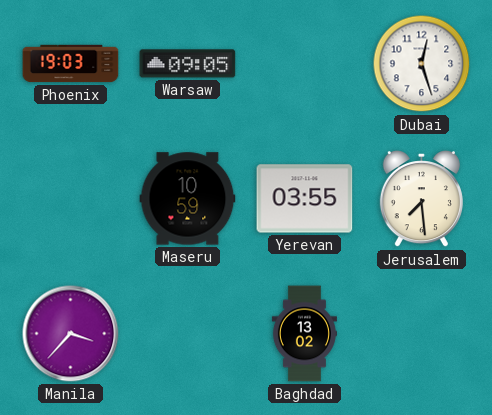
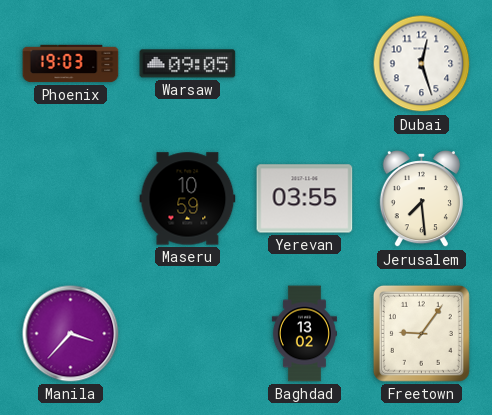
Freetown: none -> 9:06 (421, 333)
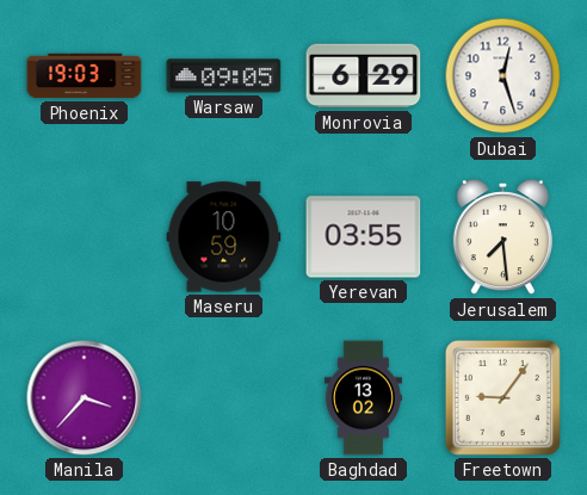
Monrovia: none -> 6:29 (364, 76)
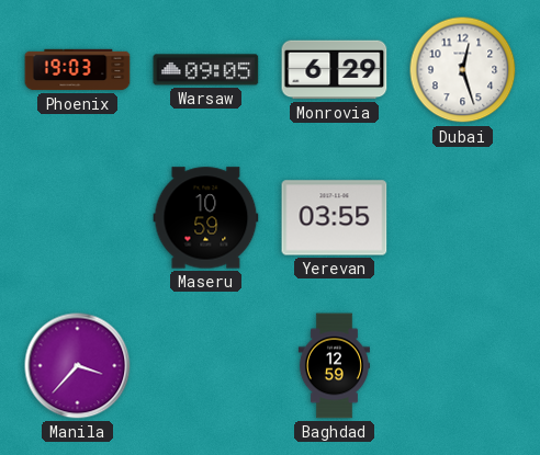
Jerusalem: 7:29 -> none (502, 239)
Baghdad: 13:02 -> 12:59 (334, 366)
Freetown: 9:06 -> none (502, 397)
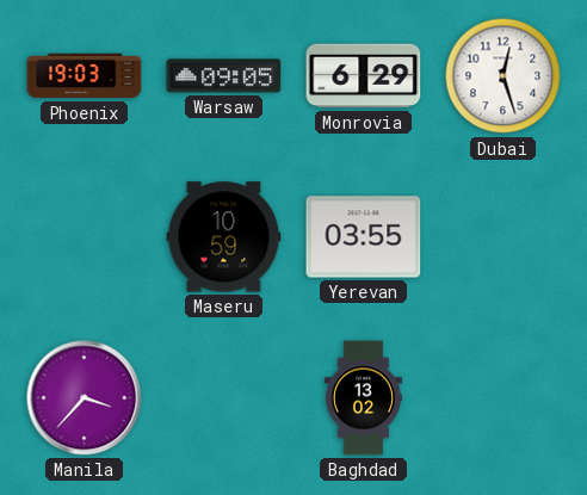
Baghdad: 12:59 -> 13:02 (363, 398)
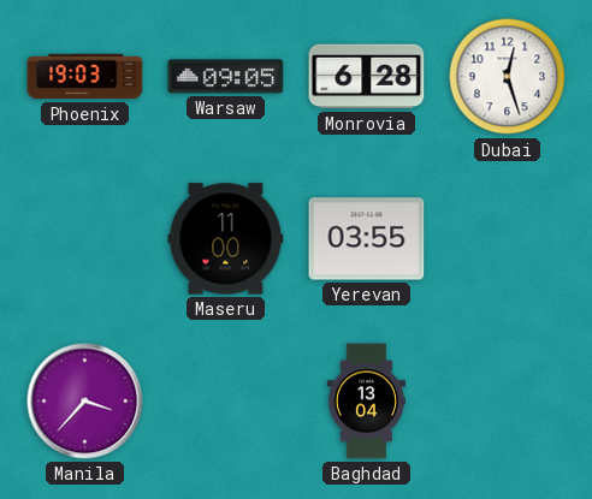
Monrovia: 6:29 -> 6:28 (367, 77)
Maseru: 10:59 -> 11:00 (226, 239)
Baghdad: 13:02 -> 13:04 (366, 402)
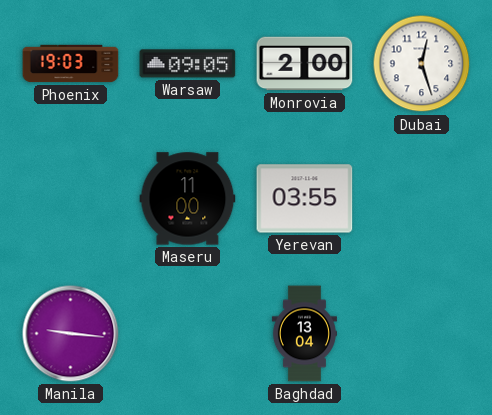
Monrovia: 6:28 -> 2:00 (305, 64)
Manila: 3:37 -> 9:16 (71, 334)
